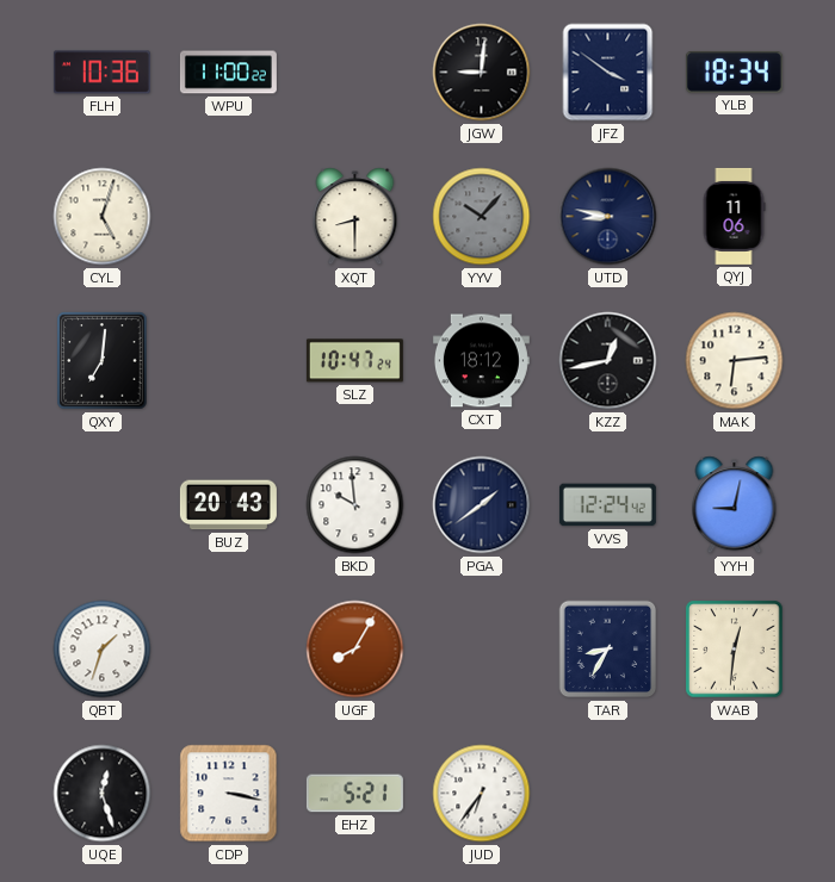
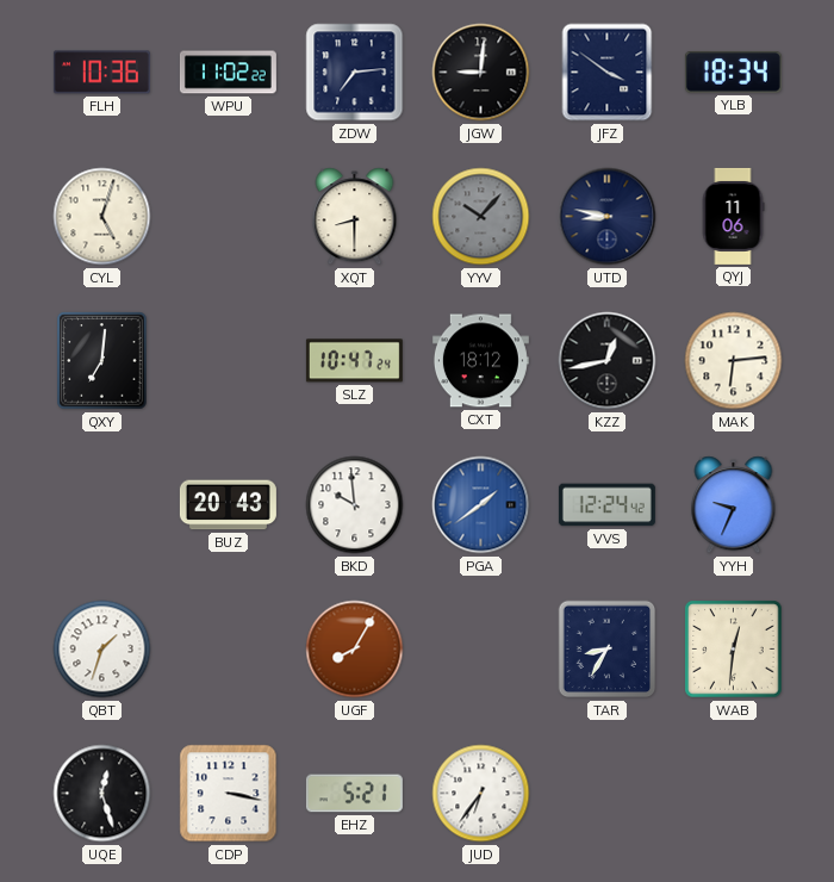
WPU: 11:00 -> 11:02 (228, 73)
ZDW: none -> 7:14 (355, 73)
PGA dial: navy -> blue (481, 505)
YYH: 9:02 -> 9:34 (734, 505)
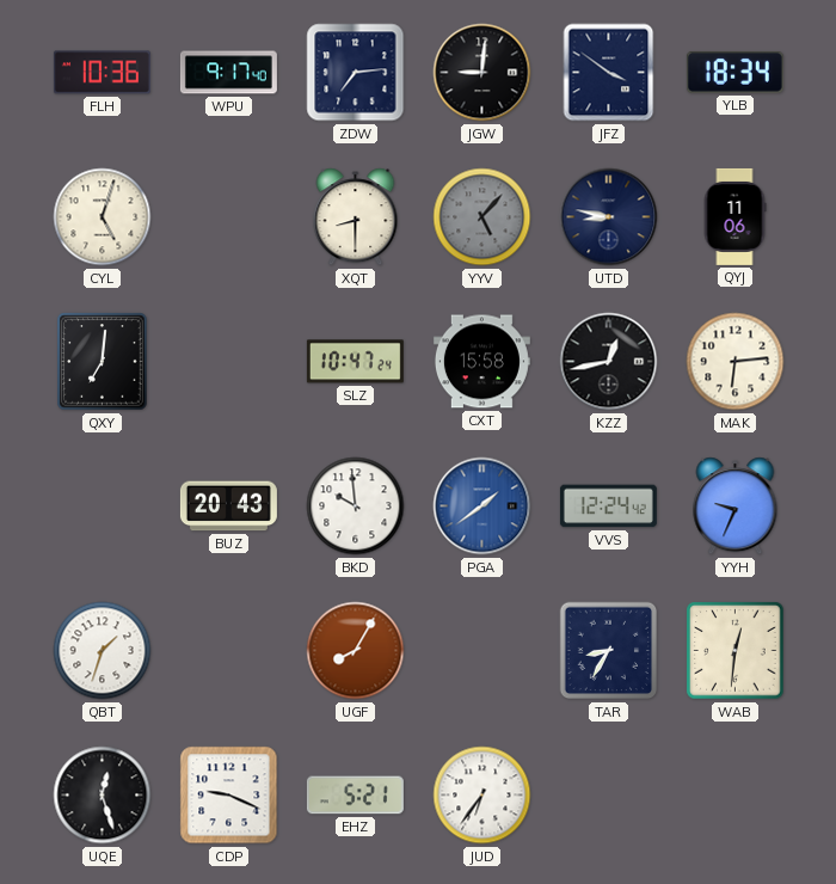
WPU: 11:02 -> 9:17 (228, 73)
YYV: 10:07 -> 5:07 (482, 217)
CXT: 18:12 -> 15:58 (481, 362)
CDP: 3:17 -> 9:19 (229, 796)
